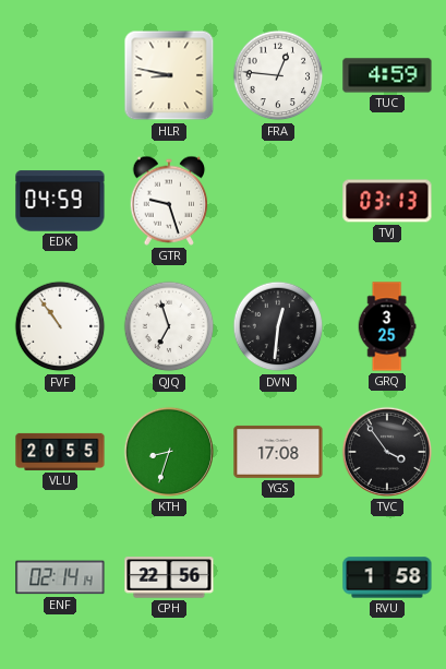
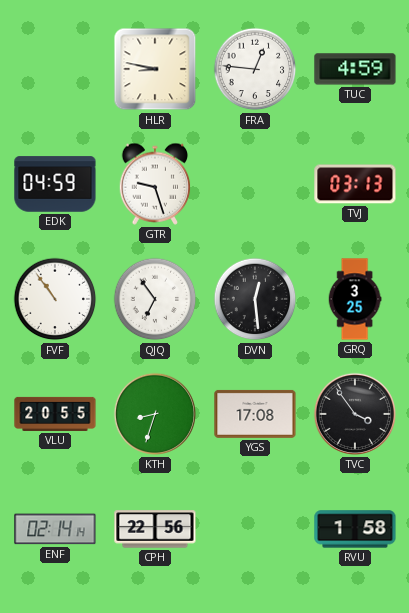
QJQ: 6:57 -> 6:54 (155, 299)
DVN: 12:31 -> 12:29 (255, 299)
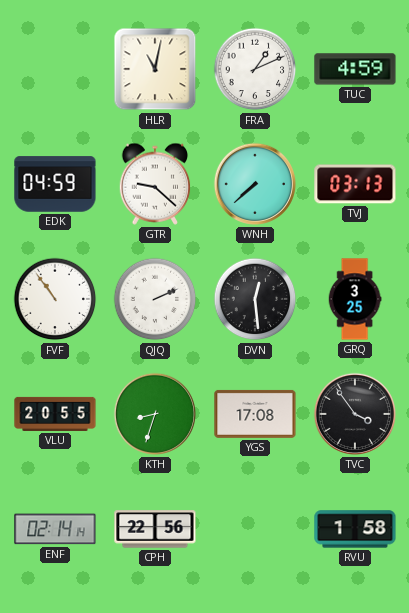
HLR: 8:47 -> 11:02 (155, 69)
FRA: 12:46 -> 1:11 (255, 69)
GTR: 9:27 -> 9:22 (155, 184)
WNH: none -> 7:38 (255, 184)
QJQ: 6:54 -> 2:11 (155, 299)
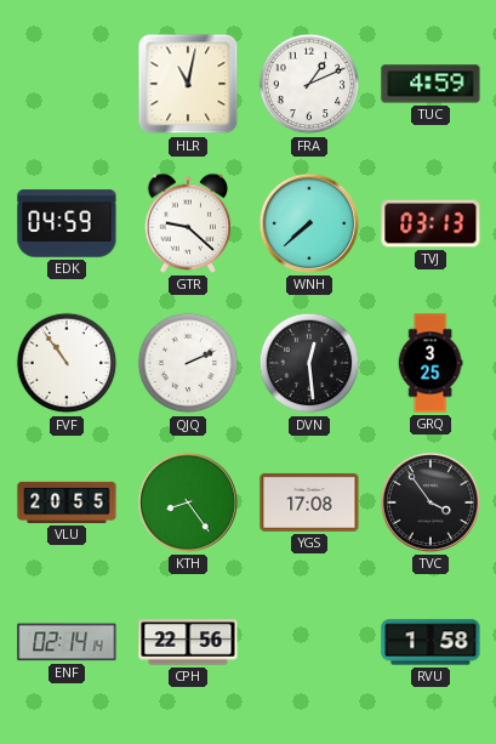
KTH: 8:33 -> 8:24 (188, 502)
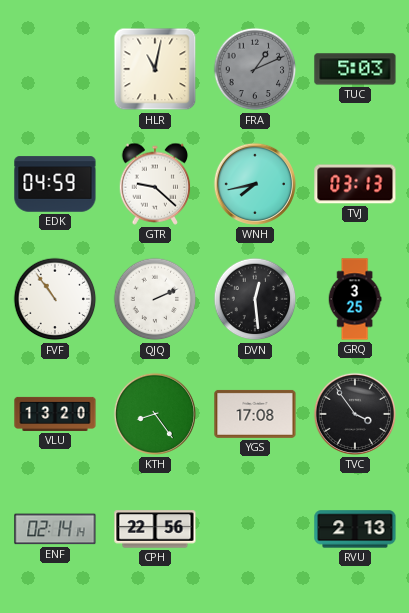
FRA dial: white -> grey (255, 69)
TUC: 4:59 -> 5:03 (355, 69)
WNH: 7:38 -> 7:43 (255, 184)
VLU: 20:55 -> 13:20 (55, 414)
RVU: 1:58 -> 2:13 (355, 529)
